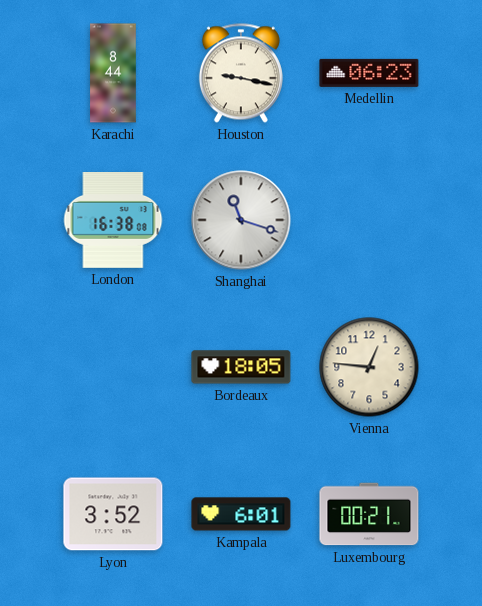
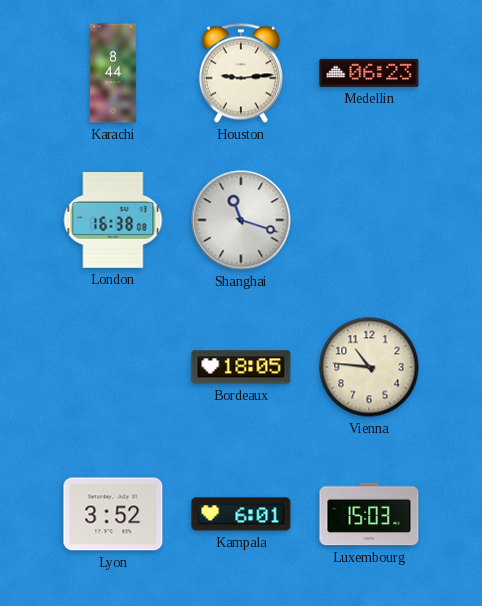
Houston: 9:17 -> 9:14 (241, 73)
Vienna: 12:46 -> 10:46 (369, 367)
Luxembourg: 00:21 -> 15:03 (369, 514)
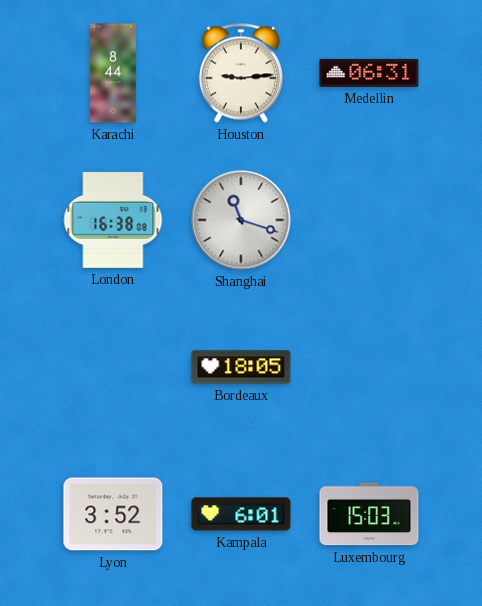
Medellin: 06:23 -> 06:31 (369, 73)
Vienna: 10:46 -> none (369, 367)
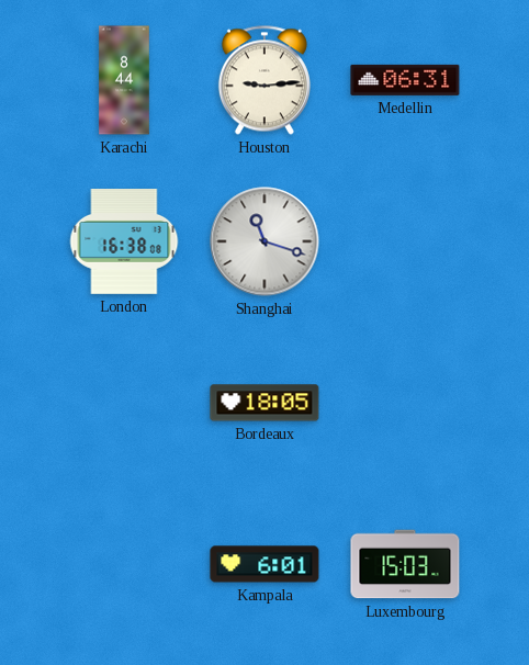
Lyon: 3:52 -> none (113, 514)
